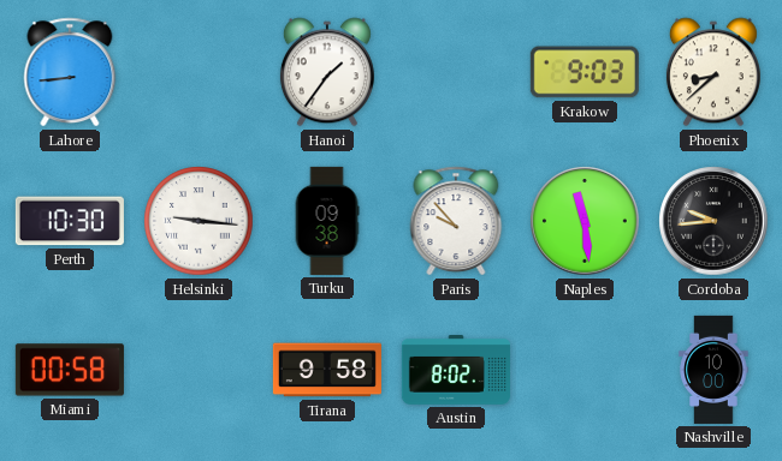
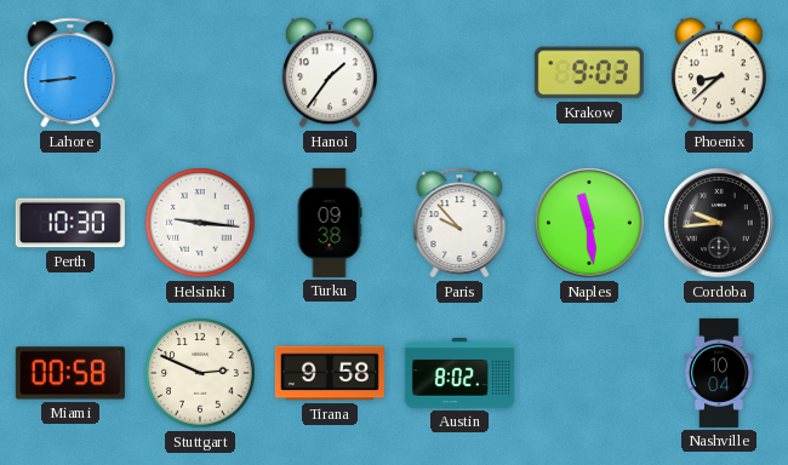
Stuttgart: none -> 2:49 (200, 373)
Nashville: 10:00 -> 10:04 (719, 373)
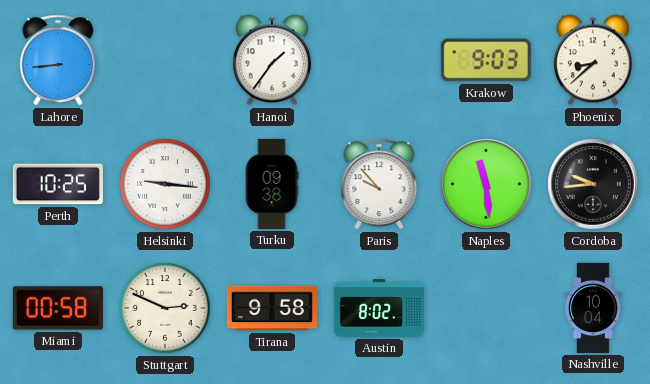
Perth: 10:30 -> 10:25 (58, 184)
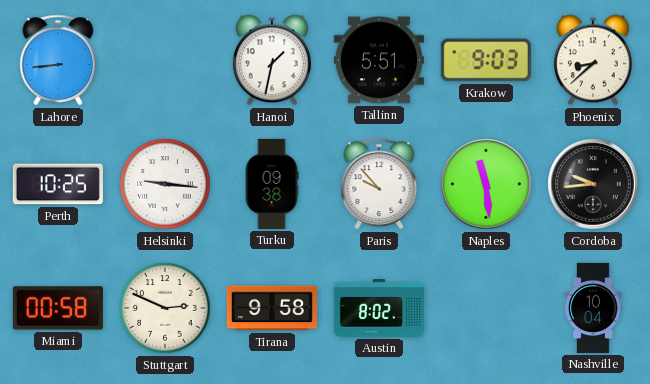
Hanoi: 1:36 -> 1:32 (272, 60)
Tallinn: none -> 5:51 (379, 60)
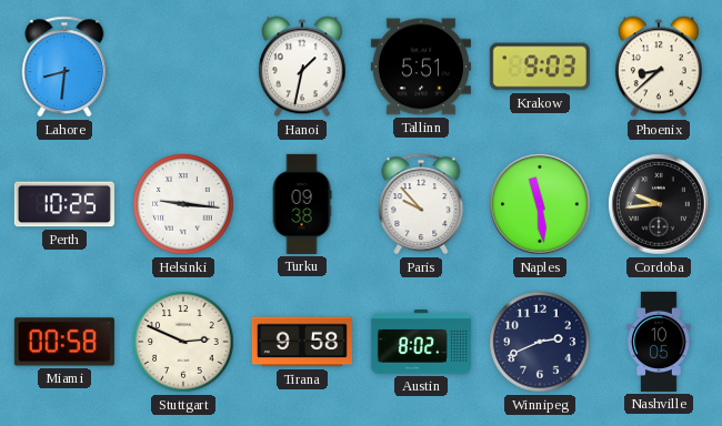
Lahore: 8:44 -> 8:31 (64, 67)
Winnipeg: none -> 2:41 (540, 342)
Nashville: 10:04 -> 10:05 (659, 342)
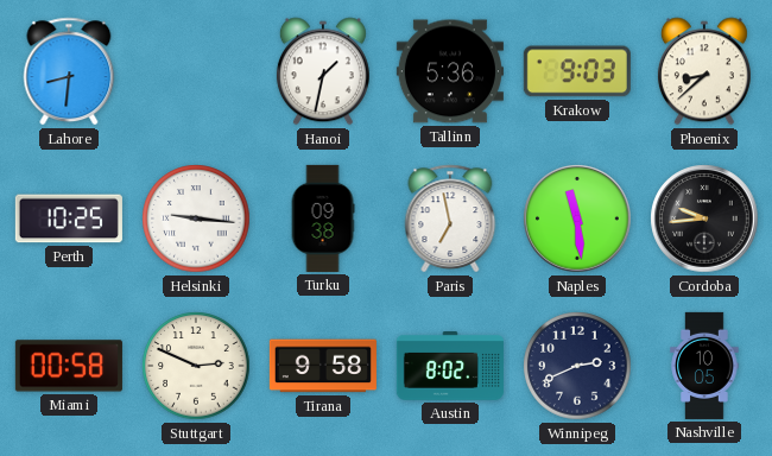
Tallinn: 5:51 -> 5:36 (450, 71)
Paris: 9:53 -> 6:58 (450, 218)
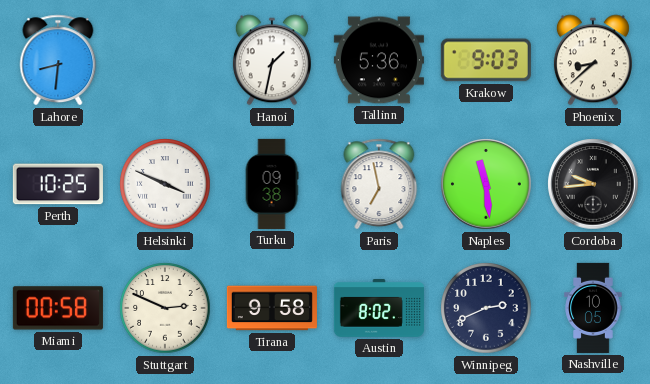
Helsinki: 9:16 -> 3:49 (165, 184)
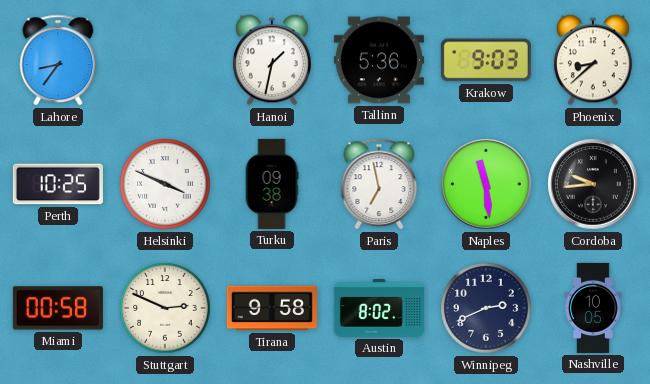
Lahore: 8:31 -> 8:36 (58, 60)
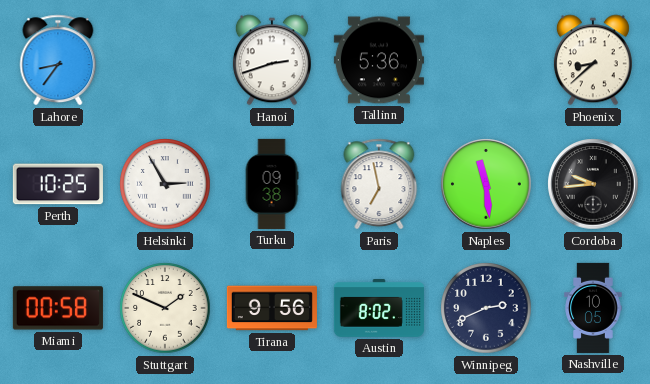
Hanoi: 1:32 -> 2:42 (272, 60)
Krakow: 9:03 -> none (486, 60)
Helsinki: 3:49 -> 2:55 (165, 184)
Stuttgart: 2:49 -> 1:49 (165, 308)
Tirana: 9:58 -> 9:56 (272, 308)
